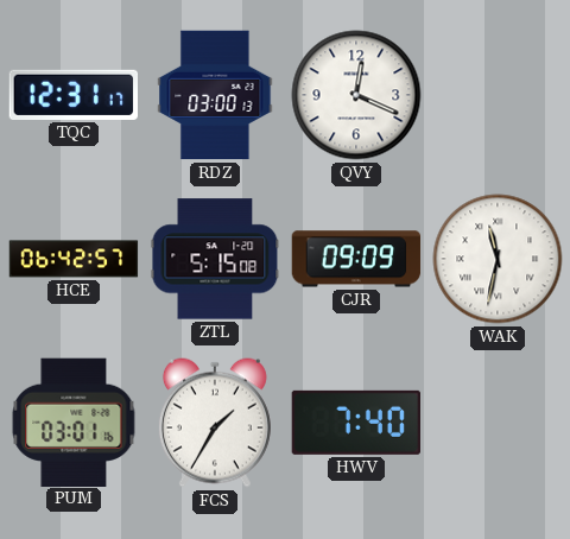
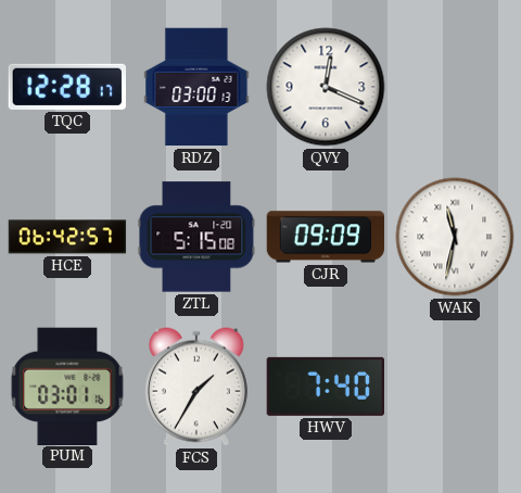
TQC: 12:31 -> 12:28 (66, 87)
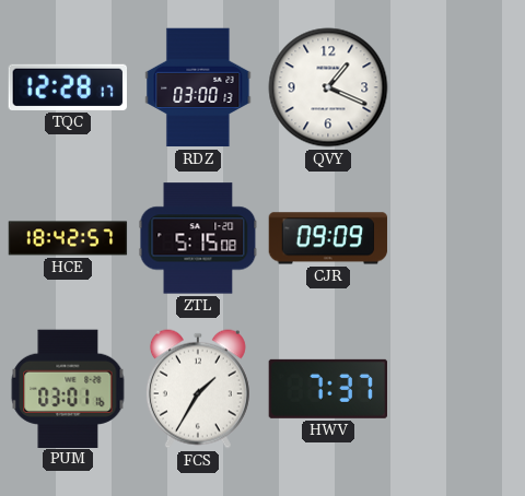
QVY: 12:19 -> 1:19 (328, 87)
HCE: 06:42 -> 18:42 (68, 238)
WAK: 11:32 -> none (455, 237)
HWV: 7:40 -> 7:37 (327, 389)
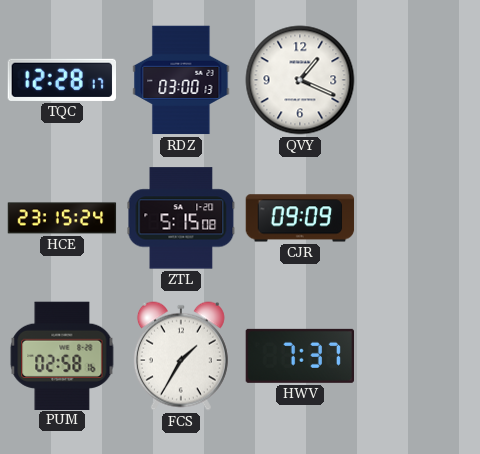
HCE: 18:42 -> 23:15 (62, 218)
PUM: 03:01 -> 02:58 (62, 355)
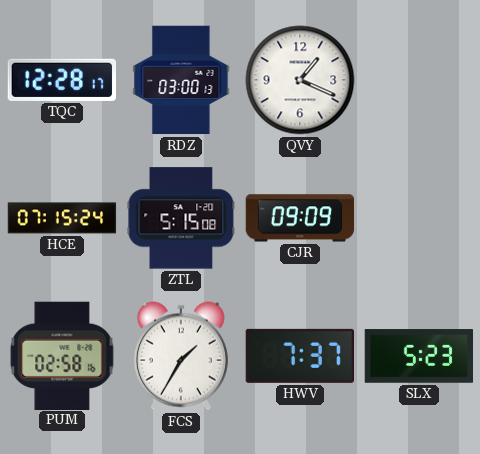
HCE: 23:15 -> 07:15 (62, 218)
SLX: none -> 5:23 (419, 356)
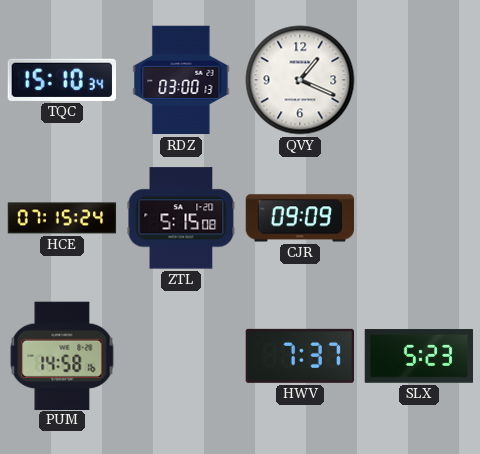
TQC: 12:28 -> 15:10 (61, 80)
PUM: 02:58 -> 14:58 (62, 355)
FCS: 1:35 -> none (181, 356)
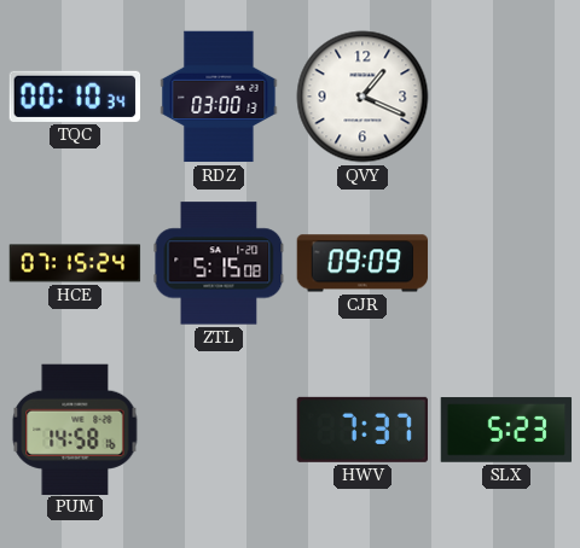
TQC: 15:10 -> 00:10 (74, 97)
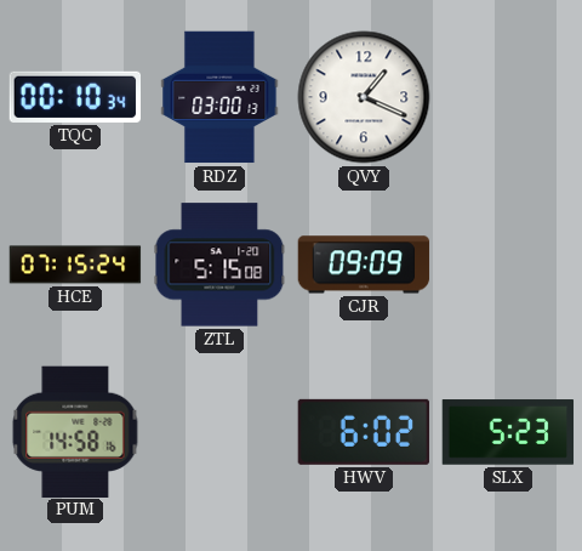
HWV: 7:37 -> 6:02 (363, 432)
